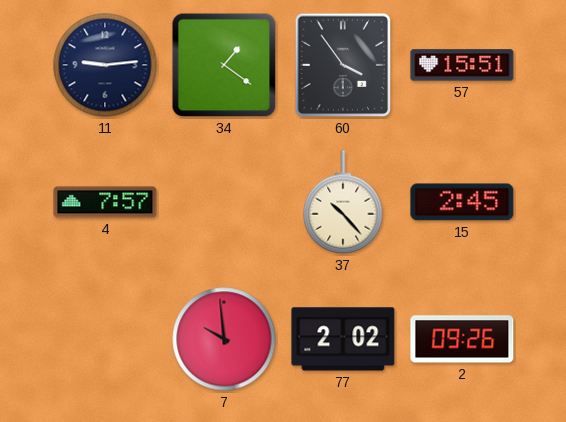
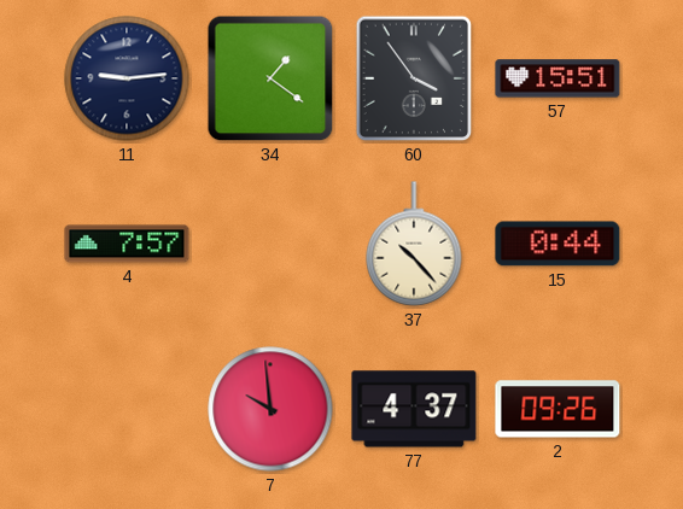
15: 2:45 -> 0:44 (558, 244)
77: 2:02 -> 4:37 (414, 409)
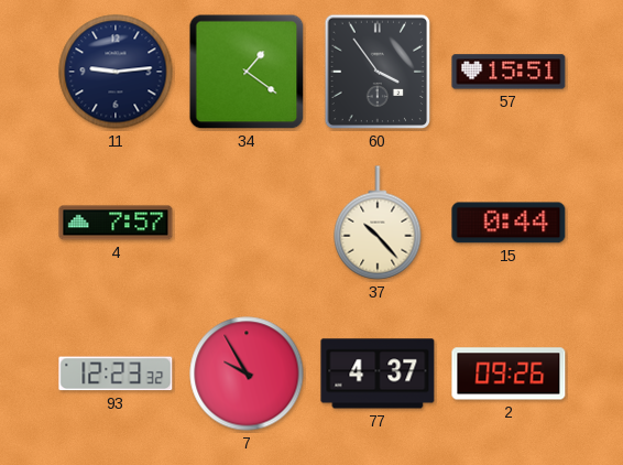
93: none -> 12:23 (116, 374)
7: 9:59 -> 9:55 (247, 374)
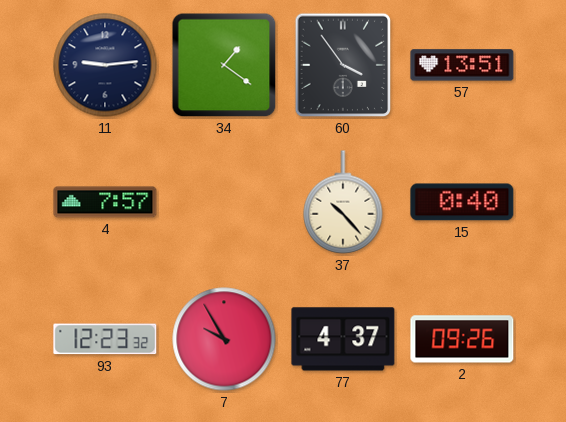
57: 15:51 -> 13:51 (462, 65)
15: 0:44 -> 0:40 (462, 202)
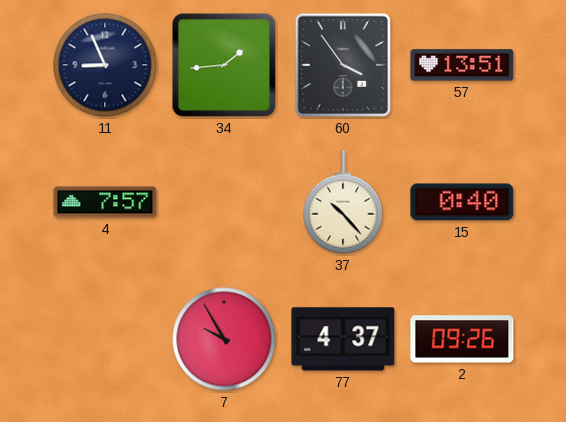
11: 9:14 -> 8:56 (105, 65)
34: 1:21 -> 1:44 (224, 65)
93: 12:23 -> none (105, 339)
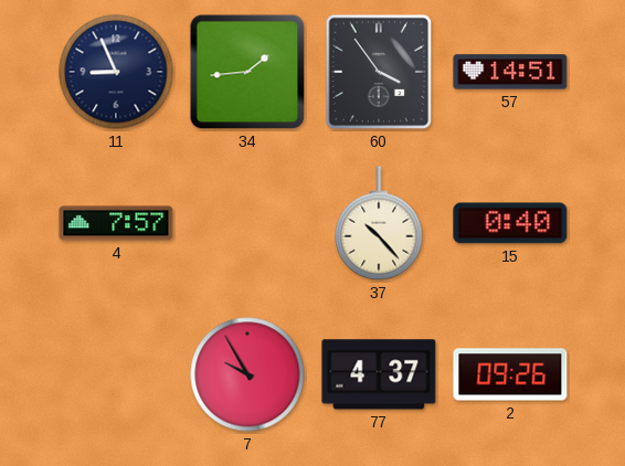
57: 13:51 -> 14:51 (510, 72)
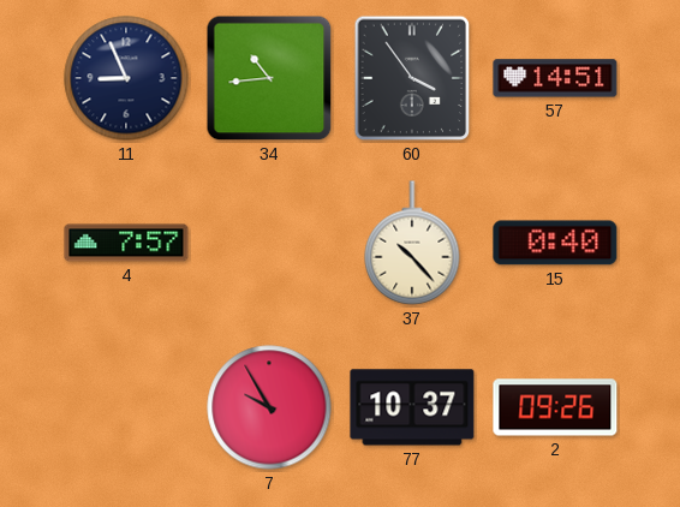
34: 1:44 -> 10:44 (269, 78)
77: 4:37 -> 10:37 (412, 407)
